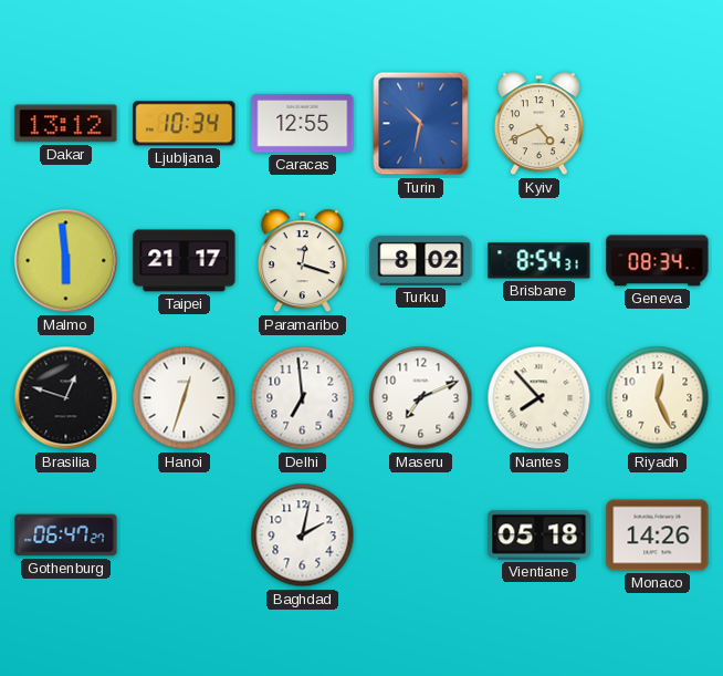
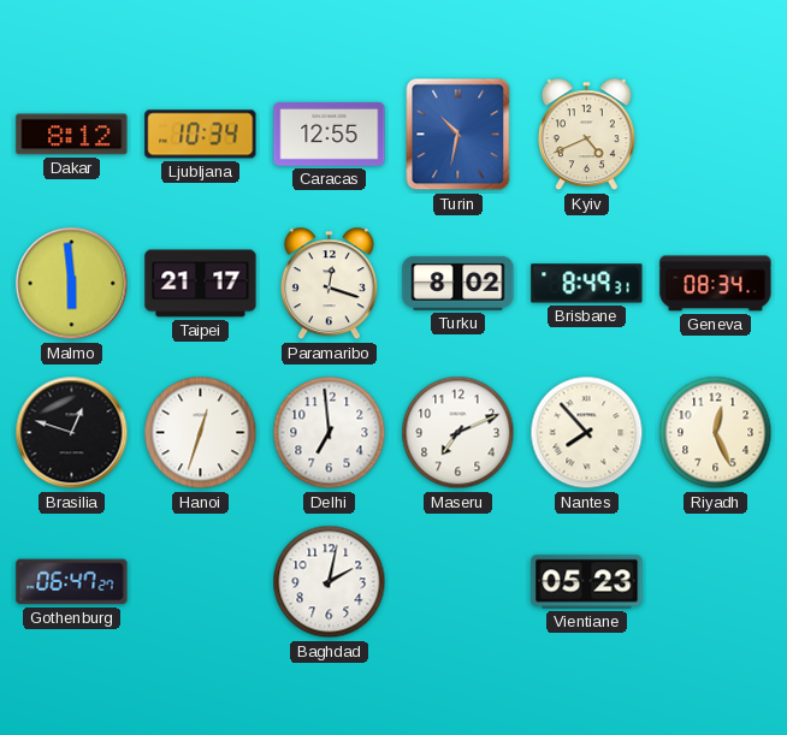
Dakar: 13:12 -> 8:12 (72, 135)
Brisbane: 8:54 -> 8:49 (587, 284)
Vientiane: 05:18 -> 05:23 (587, 582)
Monaco: 14:26 -> none (658, 535)
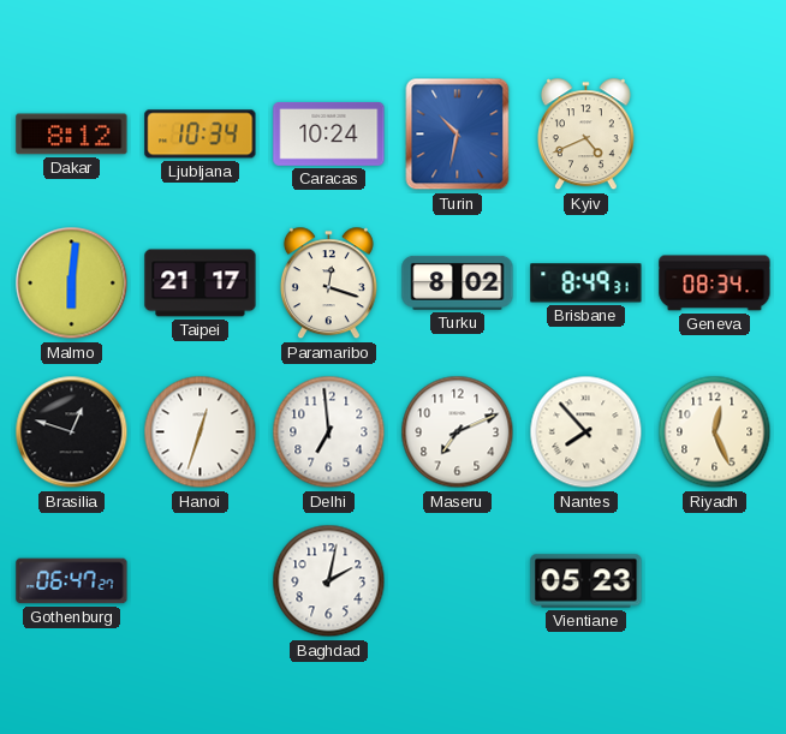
Caracas: 12:55 -> 10:24 (329, 133)
Malmo: 5:59 -> 6:01 (72, 284)
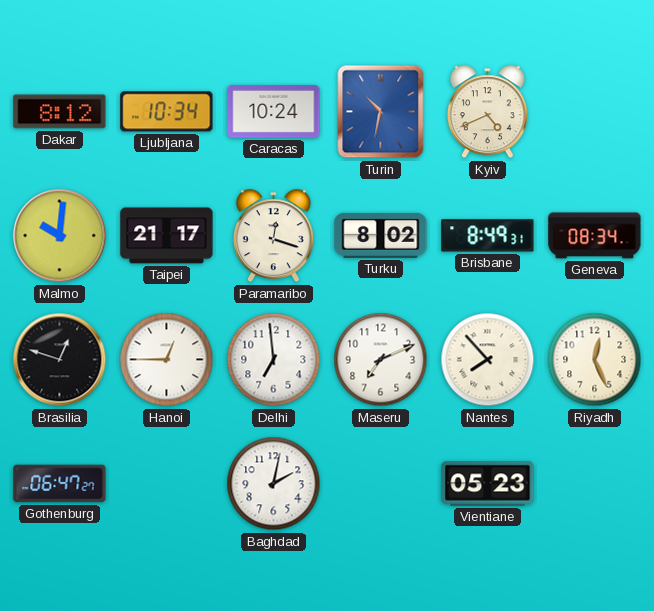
Malmo: 6:01 -> 10:01 (60, 236)
Hanoi: 12:33 -> 12:45 (167, 360)
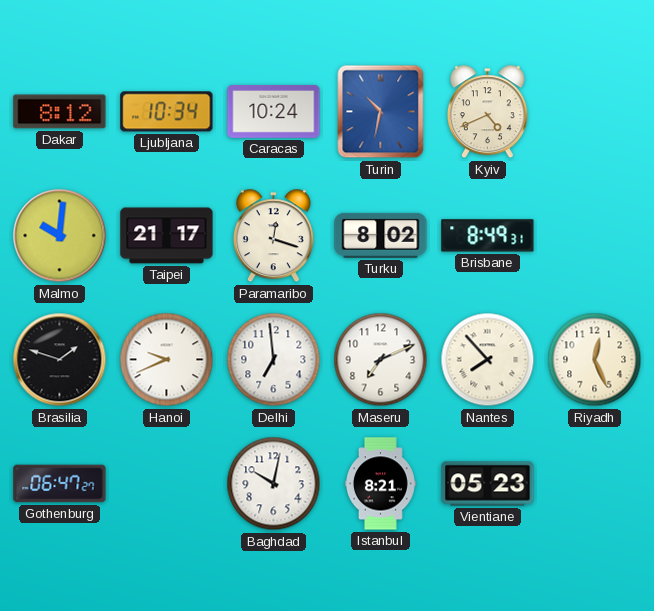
Geneva: 08:34 -> none (595, 236)
Brasilia: 12:48 -> 1:48 (60, 360)
Hanoi: 12:45 -> 9:41 (167, 360)
Baghdad: 2:02 -> 10:02 (274, 484)
Istanbul: none -> 8:21 (380, 484)
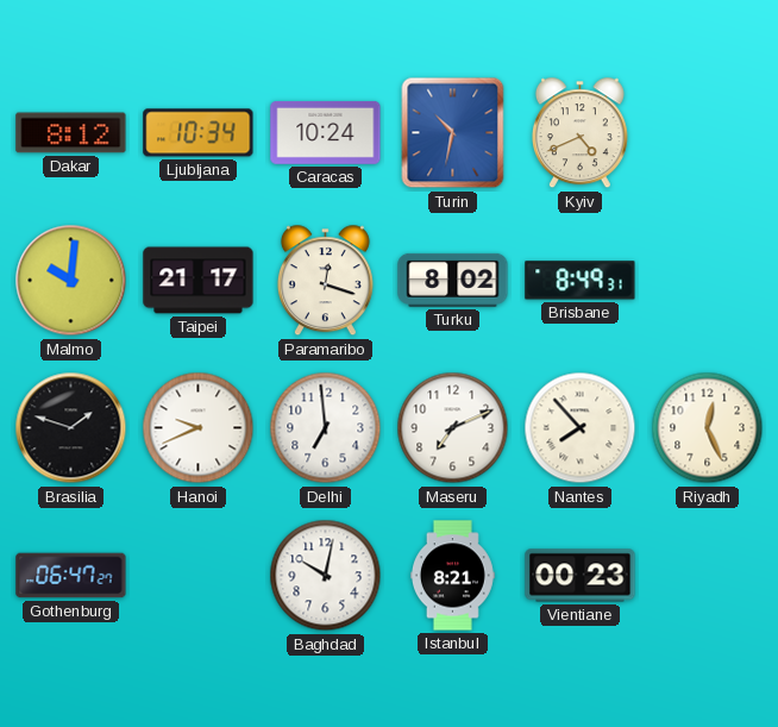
Vientiane: 05:23 -> 00:23 (581, 576)
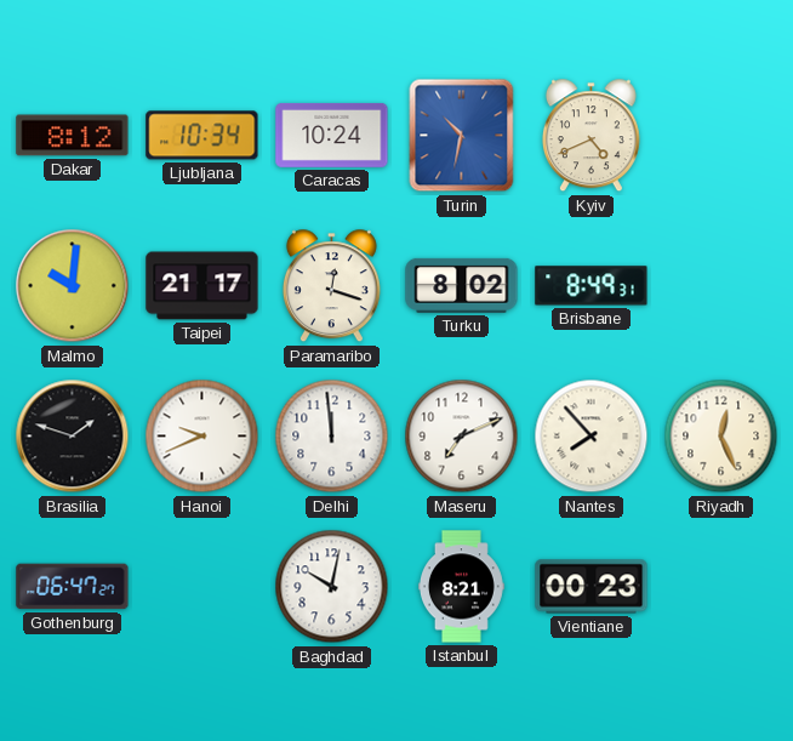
Delhi: 6:59 -> 11:59 (332, 437)
